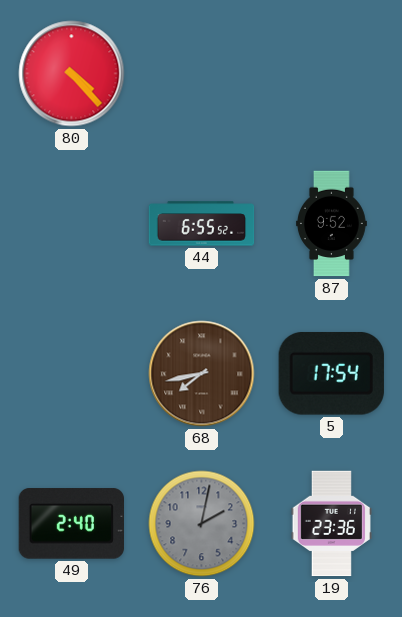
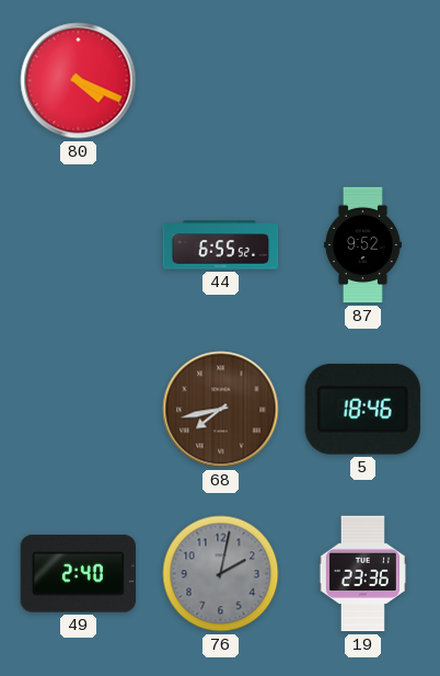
80: 4:23 -> 4:19 (79, 81)
5: 17:54 -> 18:46 (362, 410)
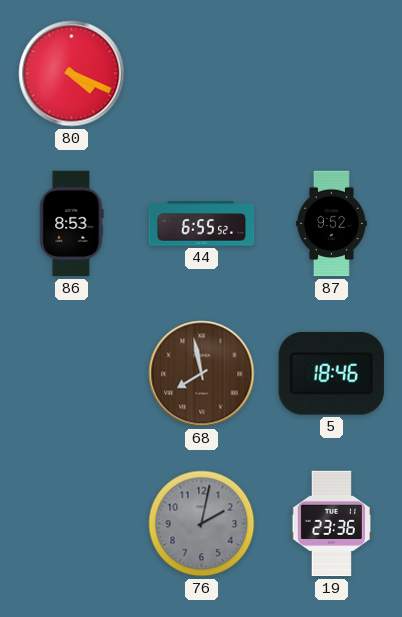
86: none -> 8:53 (72, 224)
68: 7:43 -> 7:58 (202, 374)
49: 2:40 -> none (78, 574)
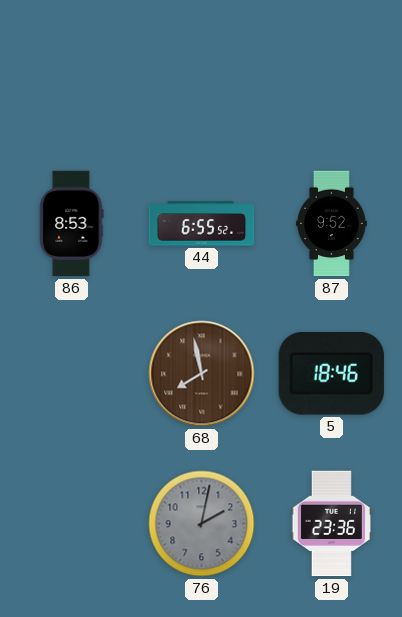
80: 4:19 -> none (72, 74)
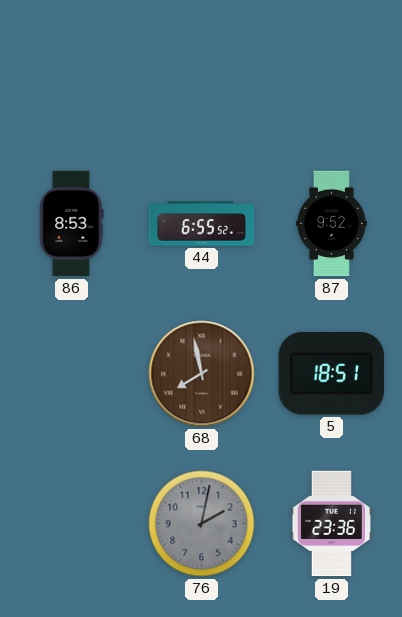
5: 18:46 -> 18:51 (331, 374)
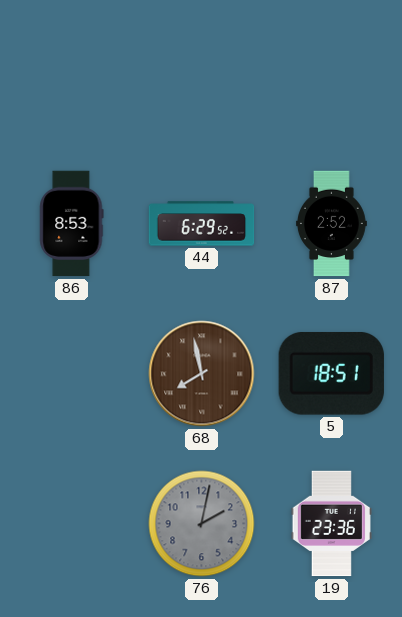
44: 6:55 -> 6:29 (202, 224)
87: 9:52 -> 2:52 (331, 224)
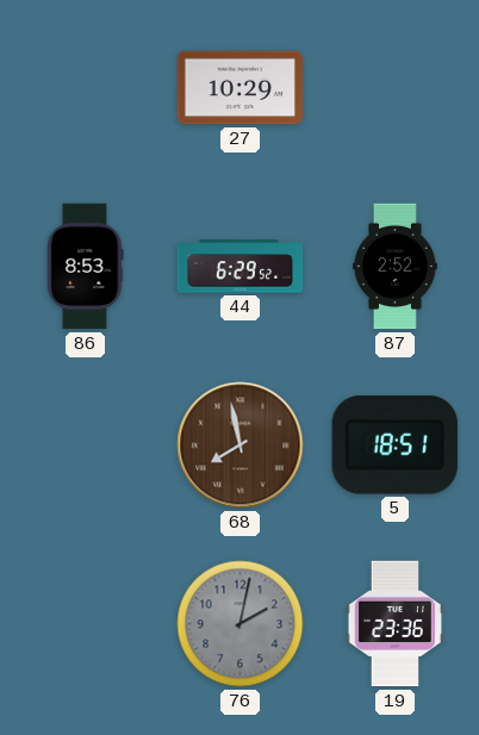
27: none -> 10:29 (241, 88)
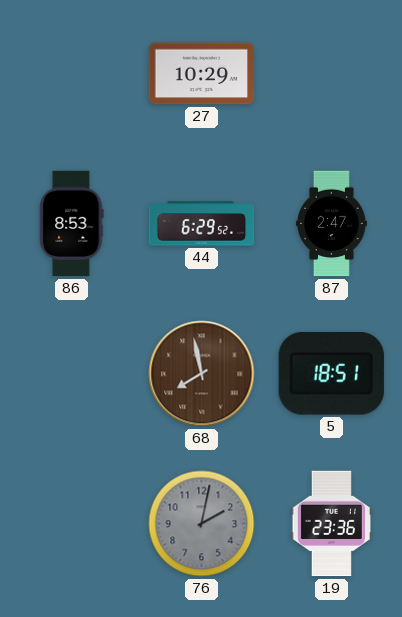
87: 2:52 -> 2:47 (331, 224)
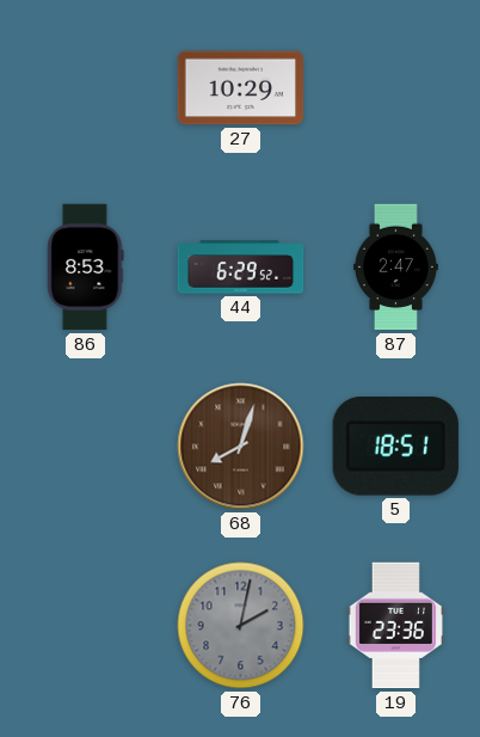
68: 7:58 -> 8:03 (241, 447)
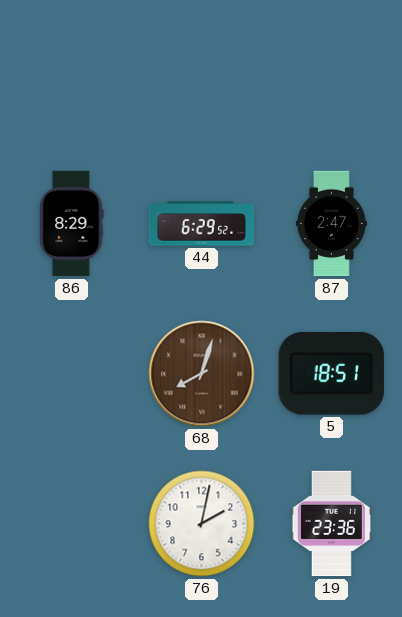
27: 10:29 -> none (241, 88)
86: 8:53 -> 8:29 (72, 224)
76 dial: grey -> white (202, 524)
